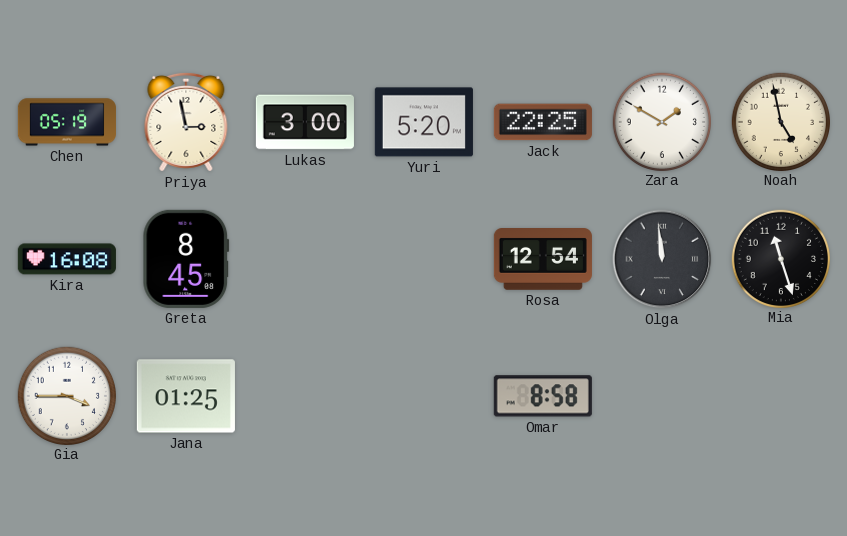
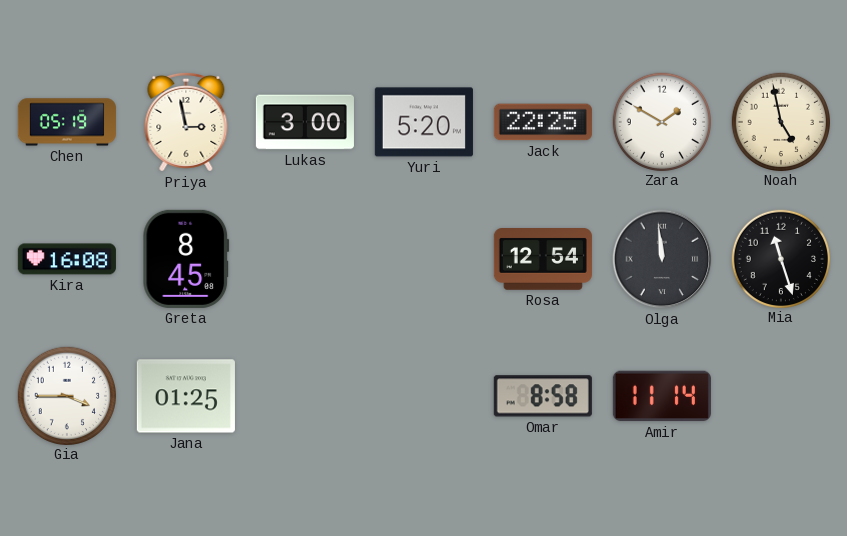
Amir: none -> 11:14 (662, 396)
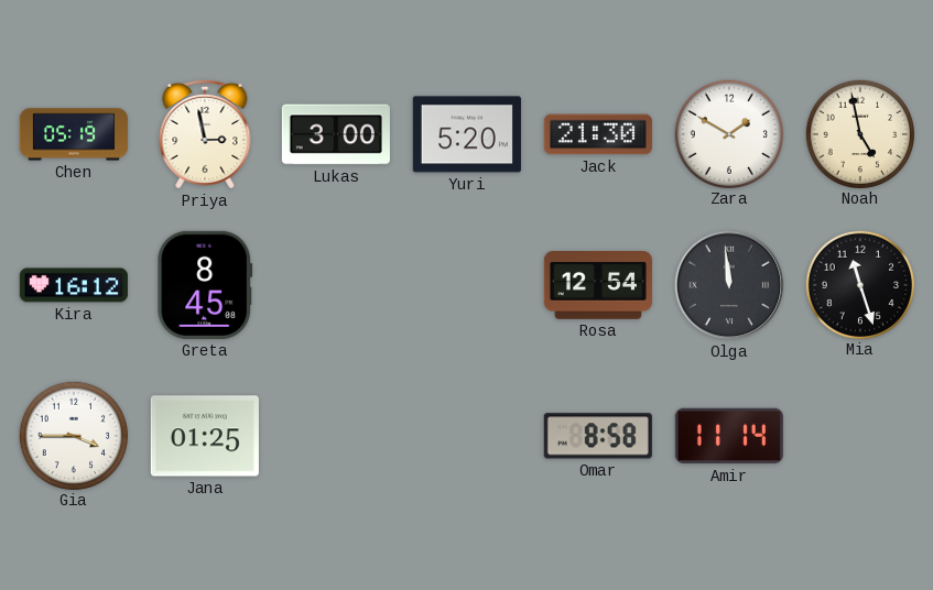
Jack: 22:25 -> 21:30 (598, 134)
Kira: 16:08 -> 16:12 (74, 285)
